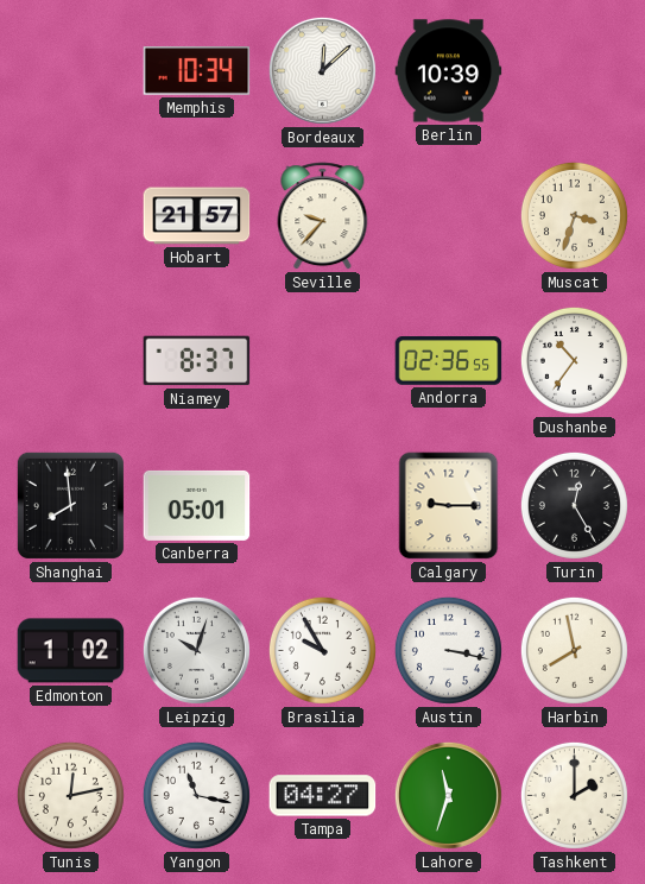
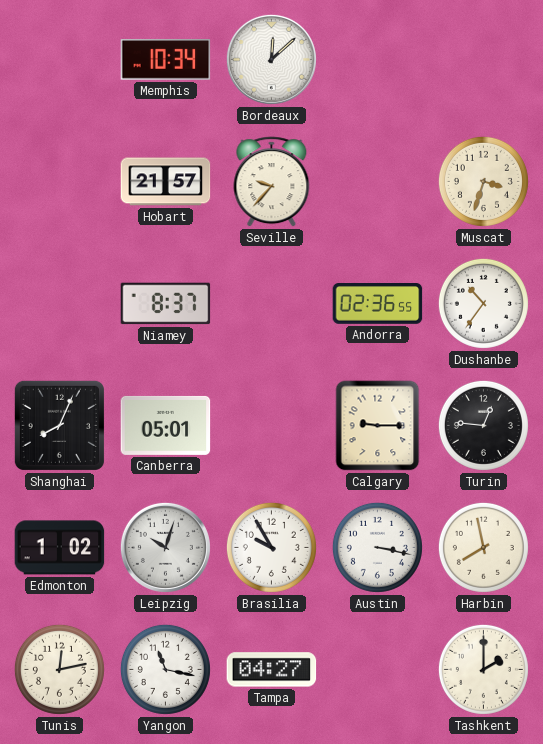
Berlin: 10:39 -> none (449, 71)
Shanghai: 7:59 -> 8:04 (59, 425)
Turin: 12:25 -> 12:46 (483, 425)
Lahore: 11:33 -> none (448, 795)
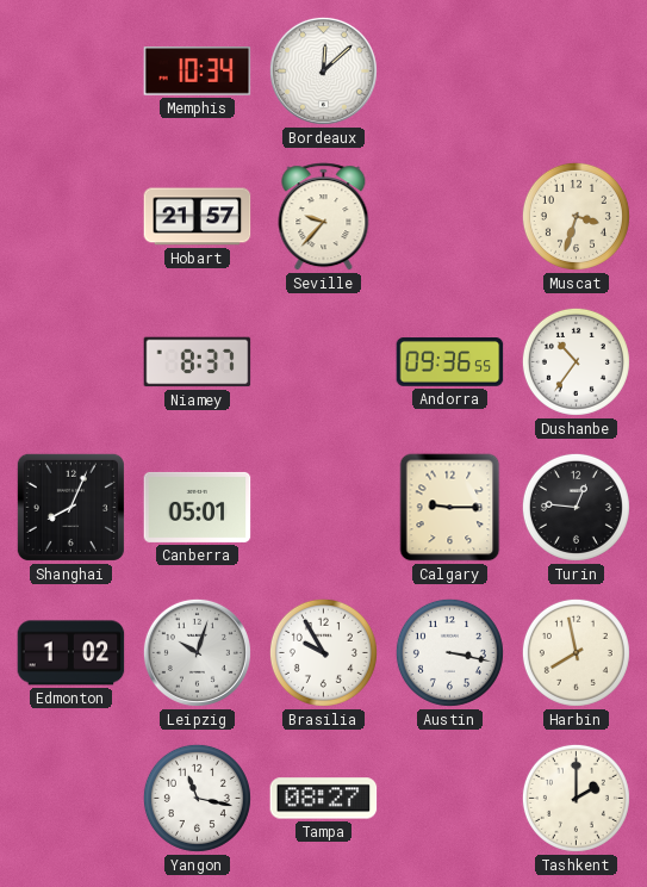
Andorra: 02:36 -> 09:36 (450, 362)
Tunis: 12:13 -> none (59, 669)
Tampa: 04:27 -> 08:27 (324, 799)
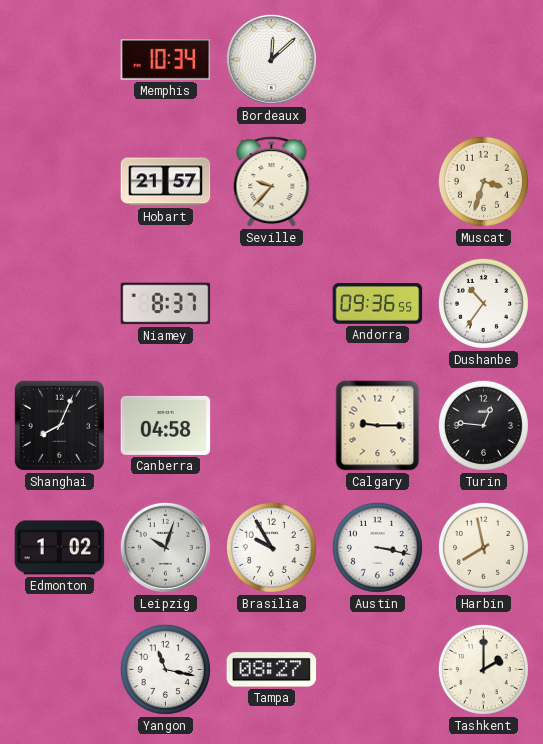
Canberra: 05:01 -> 04:58 (166, 425)
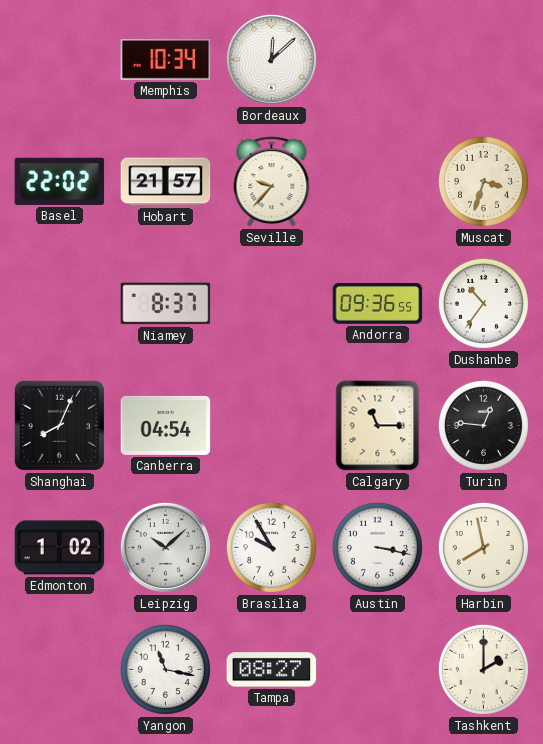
Basel: none -> 22:02 (60, 181)
Canberra: 04:58 -> 04:54 (166, 425)
Calgary: 9:15 -> 11:15 (378, 426)
Leipzig: 10:03 -> 10:08 (165, 547)
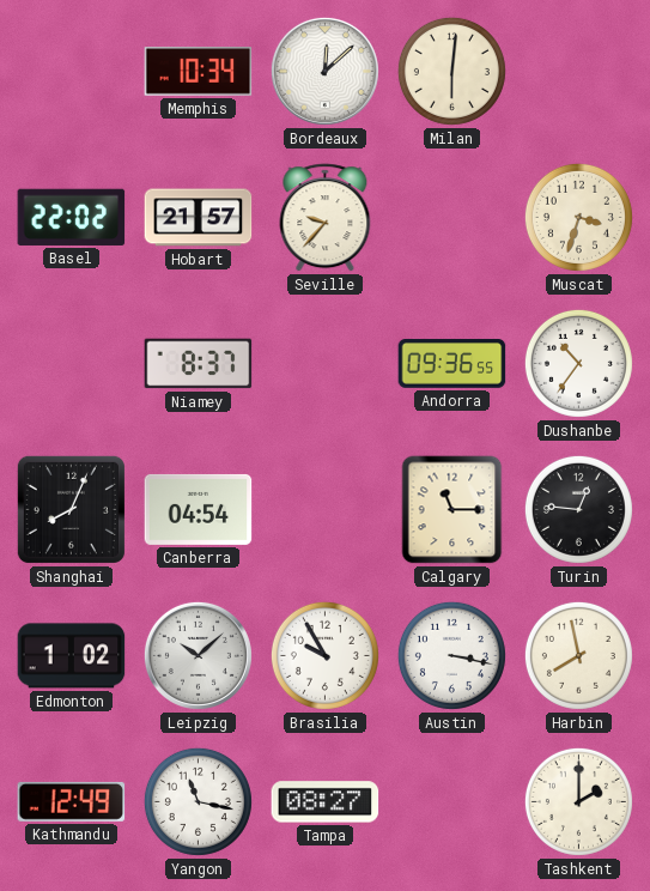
Milan: none -> 6:01 (451, 71)
Kathmandu: none -> 12:49 (72, 801)
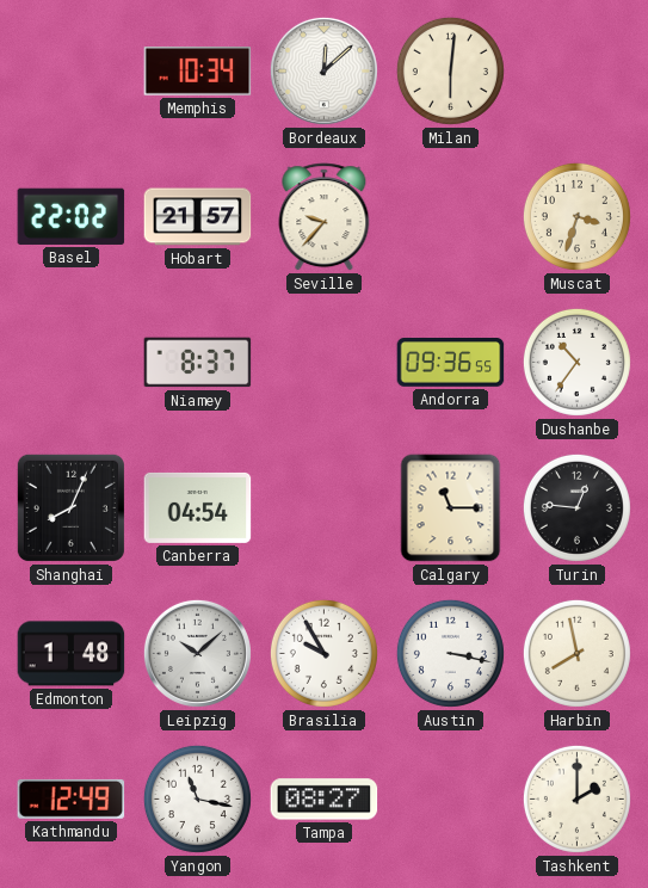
Edmonton: 1:02 -> 1:48 (72, 654)
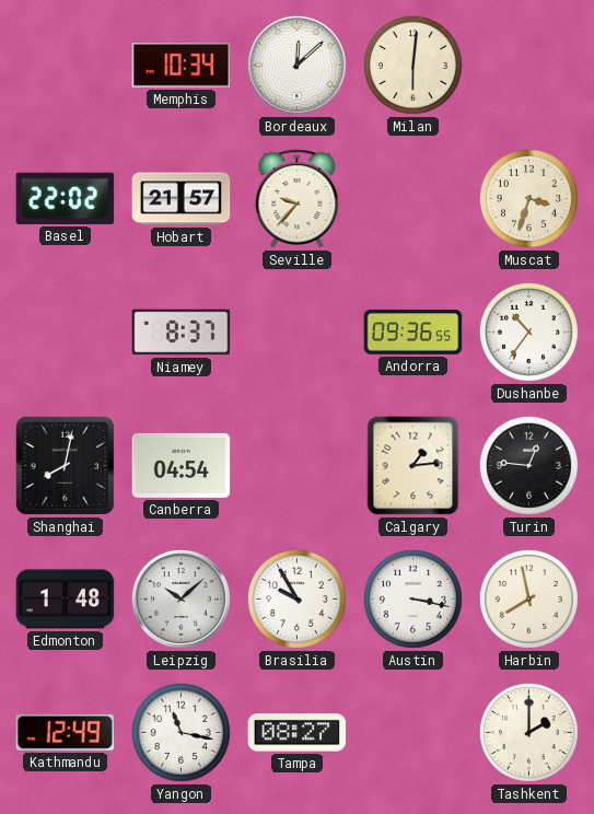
Shanghai: 8:04 -> 8:02 (65, 465)
Calgary: 11:15 -> 1:14 (414, 466)
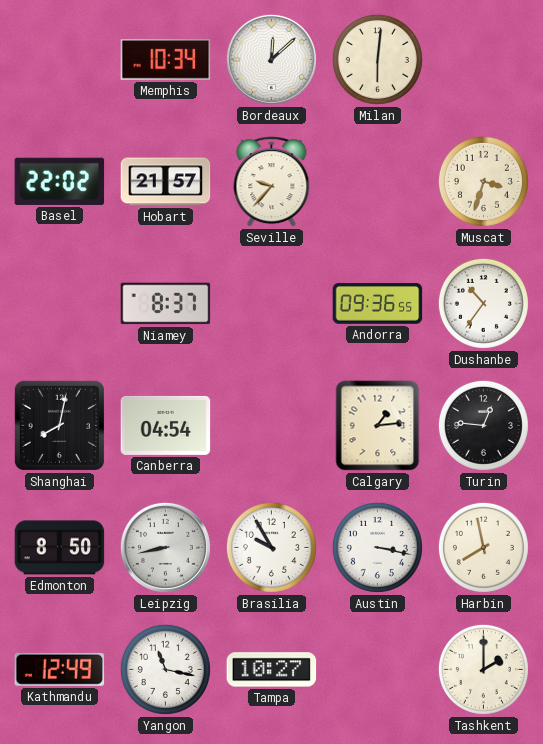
Edmonton: 1:48 -> 8:50 (60, 548)
Leipzig: 10:08 -> 8:43 (165, 547)
Tampa: 08:27 -> 10:27 (272, 670)
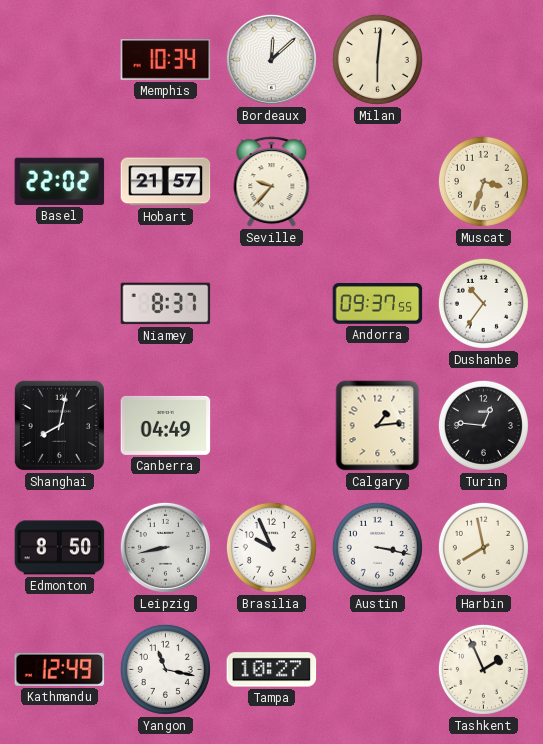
Andorra: 09:36 -> 09:37 (378, 304)
Canberra: 04:54 -> 04:49 (166, 425)
Brasilia: 9:55 -> 9:56 (271, 547)
Tashkent: 2:00 -> 1:56 (483, 669)
